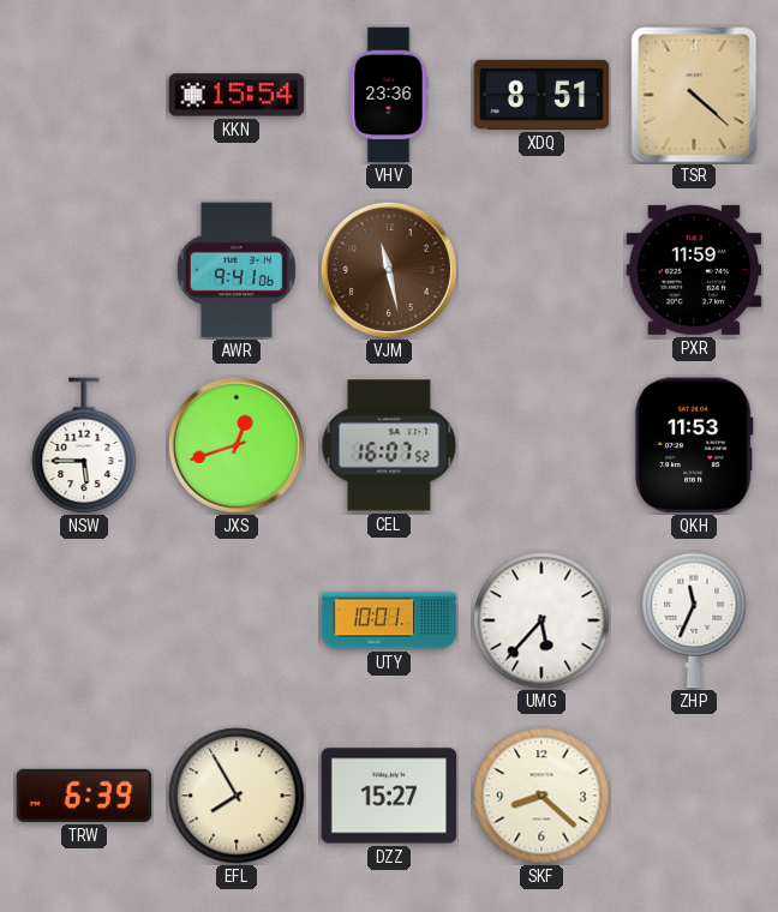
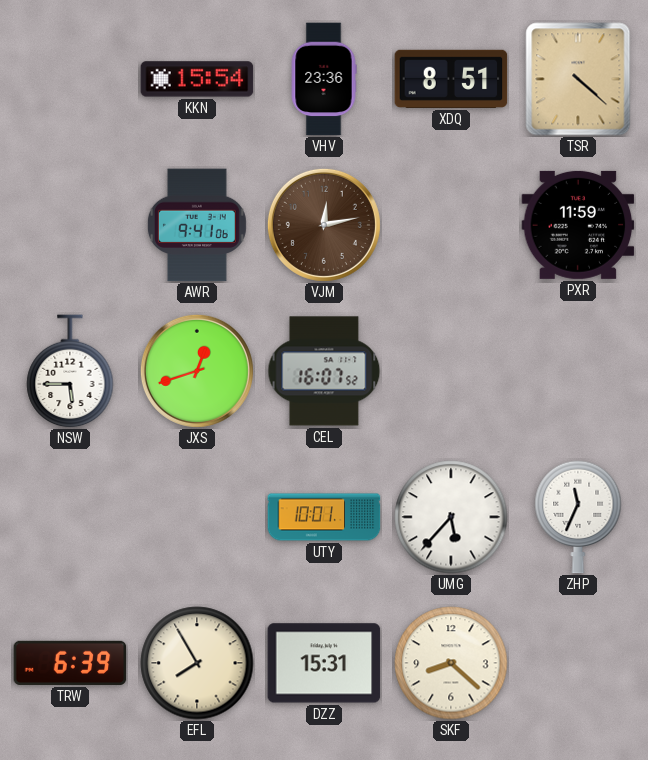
VJM: 11:28 -> 12:13 (324, 225)
QKH: 11:53 -> none (694, 445)
DZZ: 15:27 -> 15:31 (324, 663)
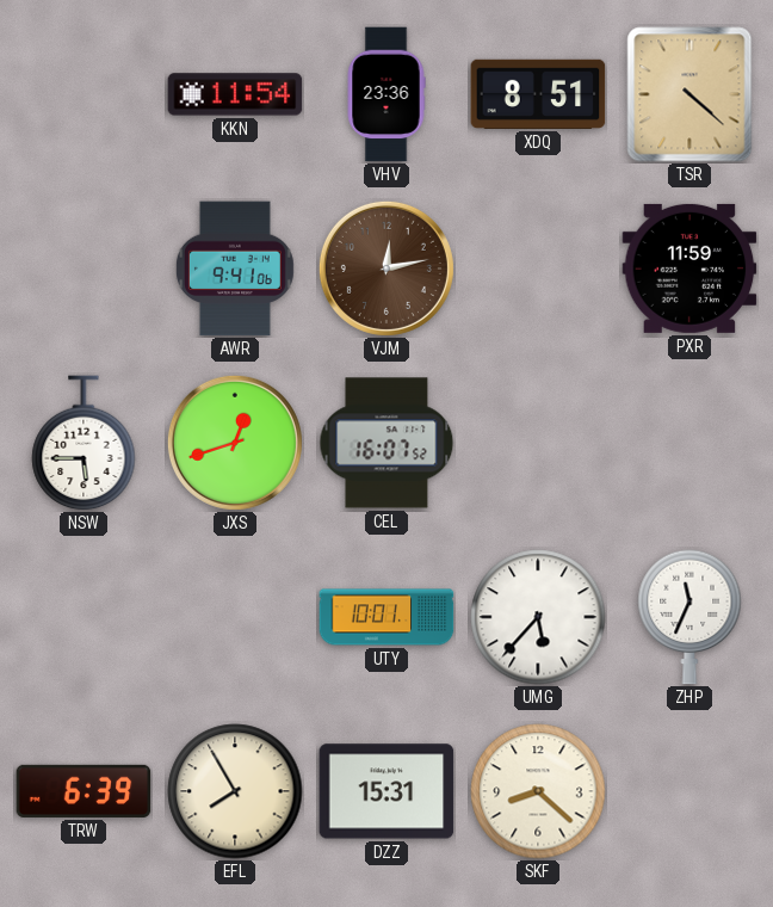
KKN: 15:54 -> 11:54 (235, 94)
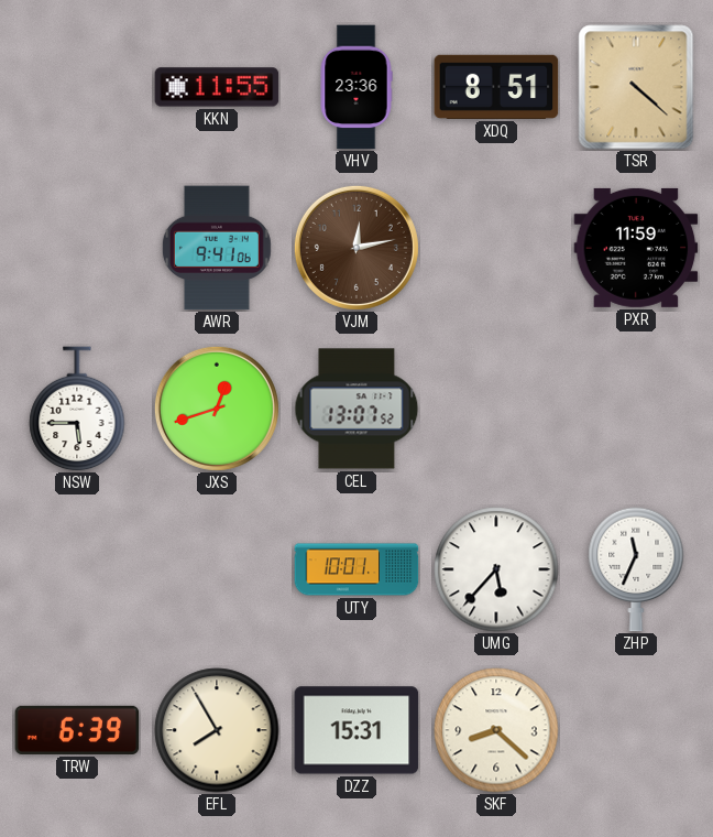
KKN: 11:54 -> 11:55 (217, 87)
CEL: 16:07 -> 13:07 (356, 409)
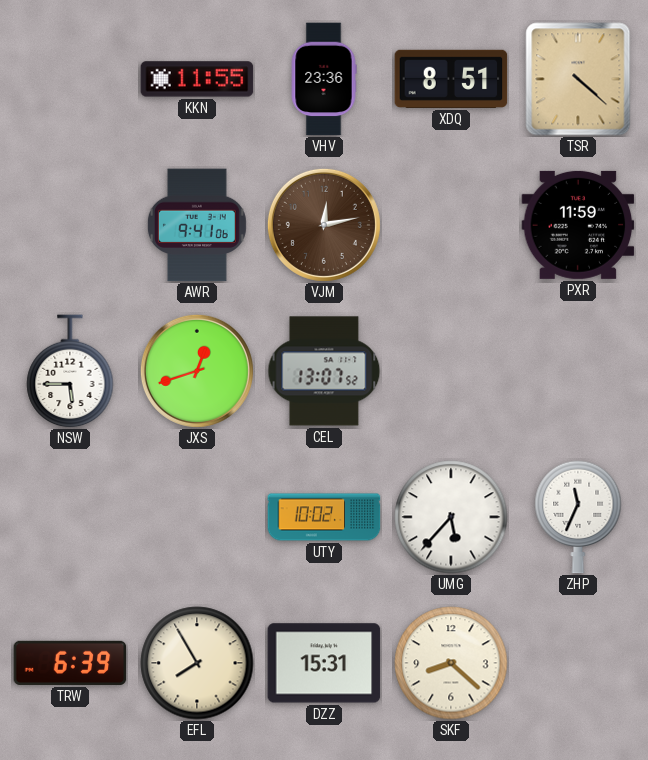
UTY: 10:01 -> 10:02 (324, 517)
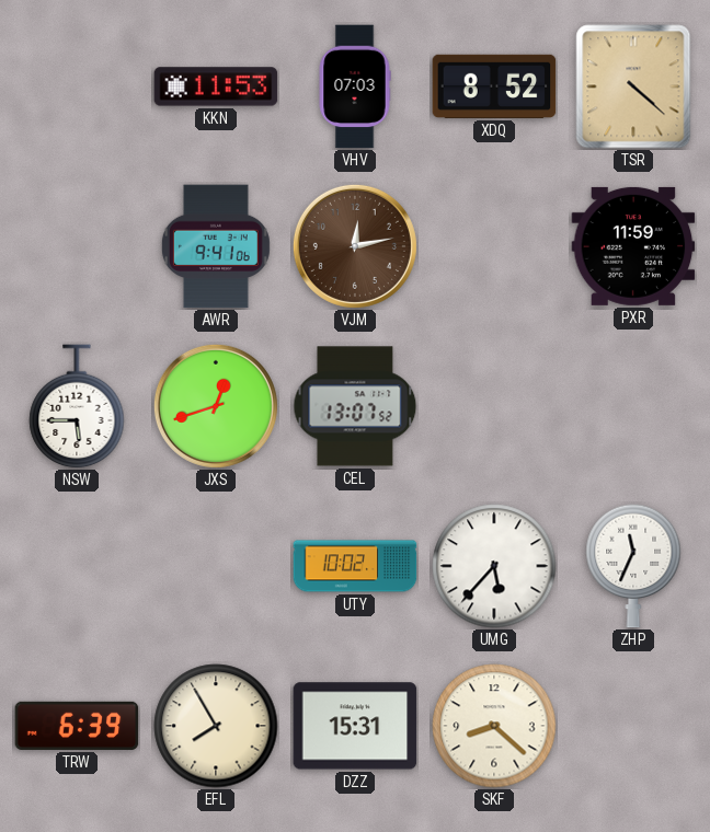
KKN: 11:55 -> 11:53 (216, 86)
VHV: 23:36 -> 07:03 (355, 86)
XDQ: 8:51 -> 8:52 (494, 86)
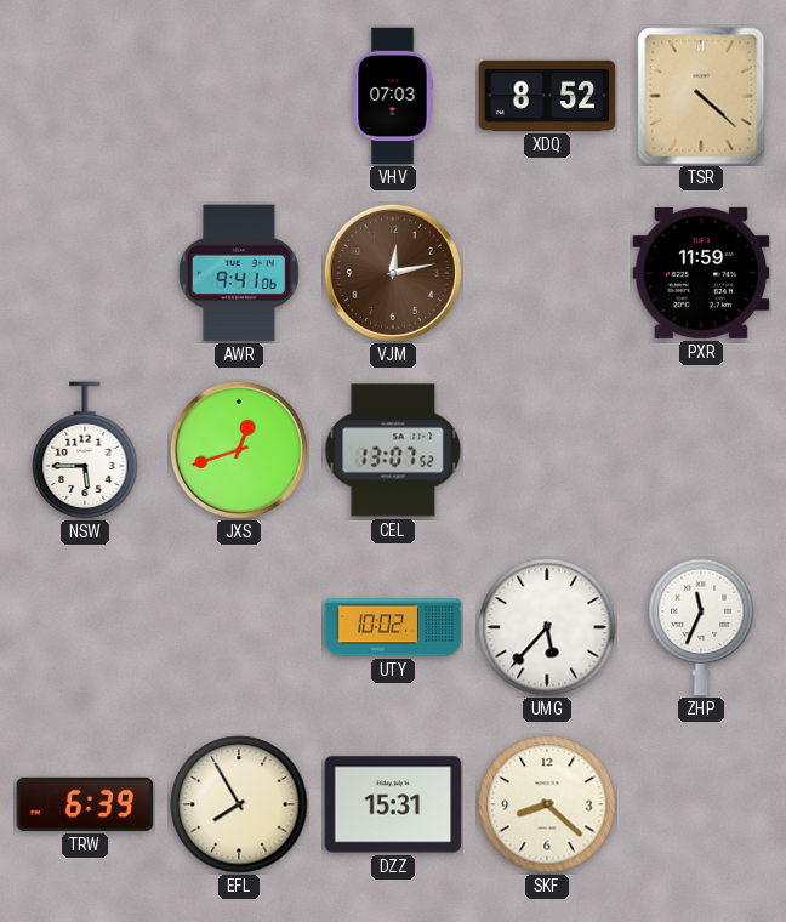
KKN: 11:53 -> none (216, 86)
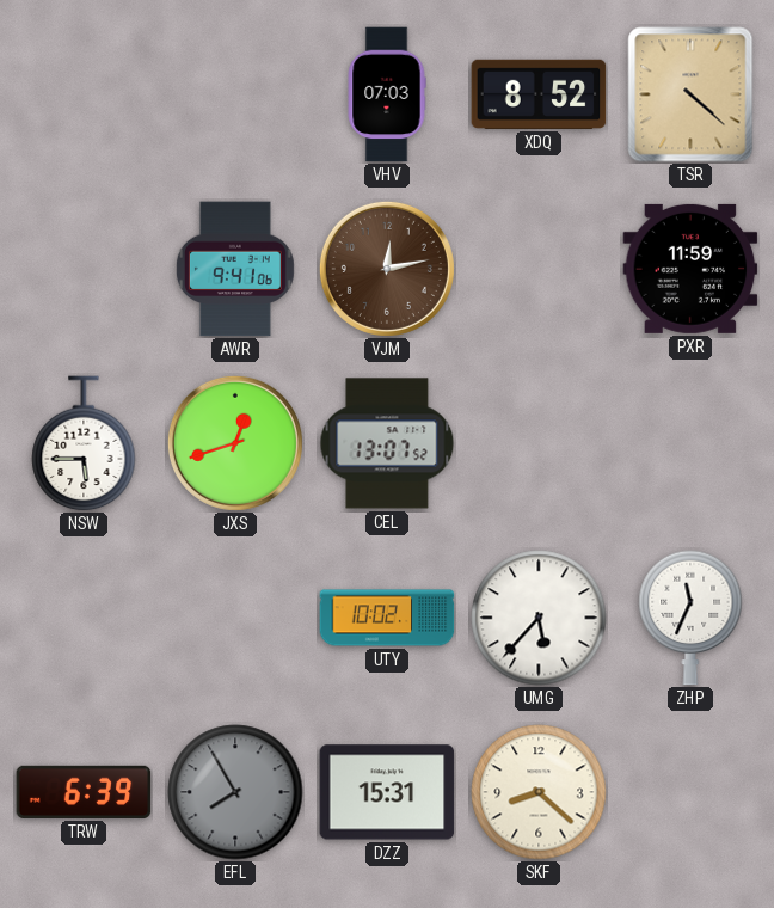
EFL dial: cream -> grey (235, 792)
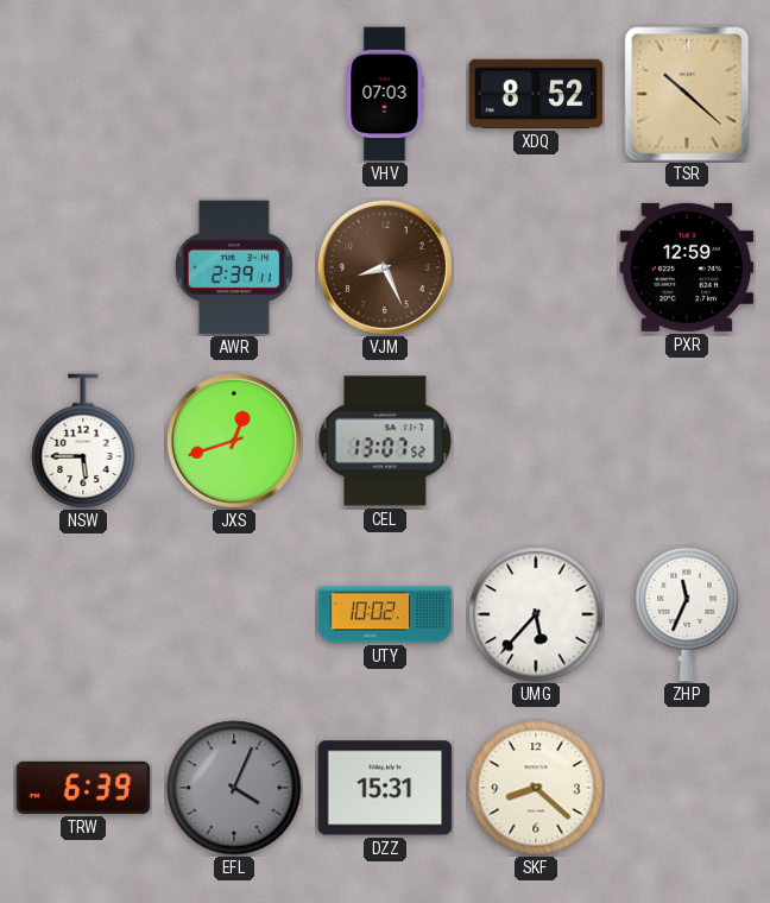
TSR: 4:22 -> 10:22 (687, 94)
AWR: 9:41 -> 2:39 (234, 267)
VJM: 12:13 -> 8:26 (385, 267)
PXR: 11:59 -> 12:59 (687, 267)
EFL: 7:55 -> 4:04 (234, 788)
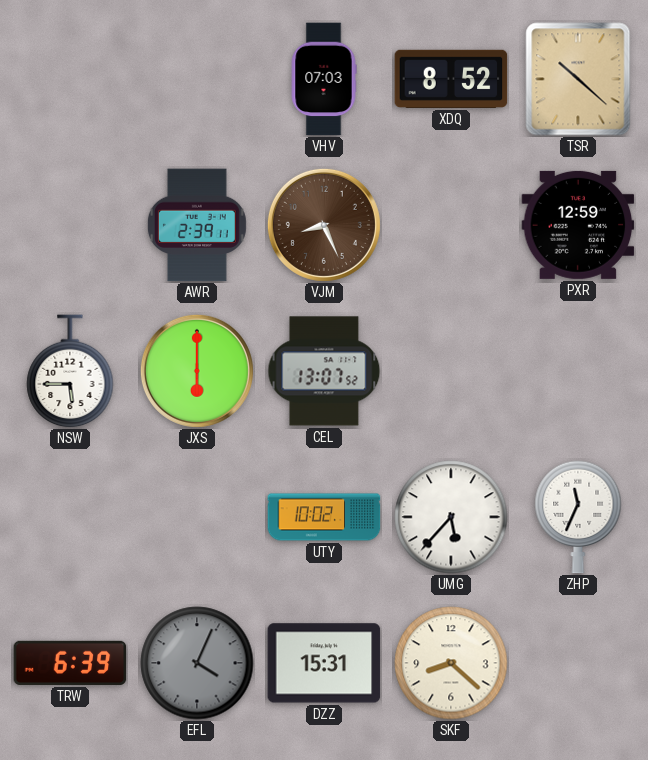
JXS: 12:42 -> 6:00 (197, 371)
